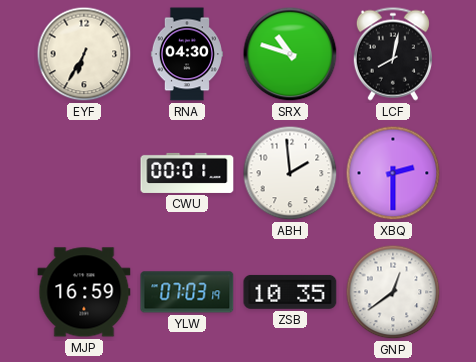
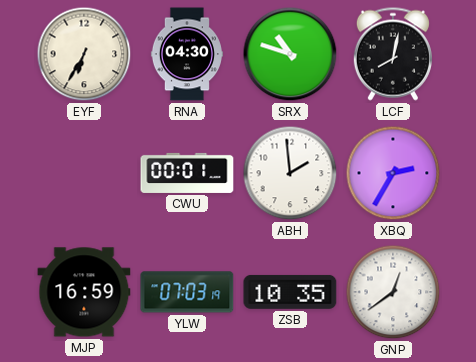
XBQ: 2:30 -> 2:35 (393, 173)
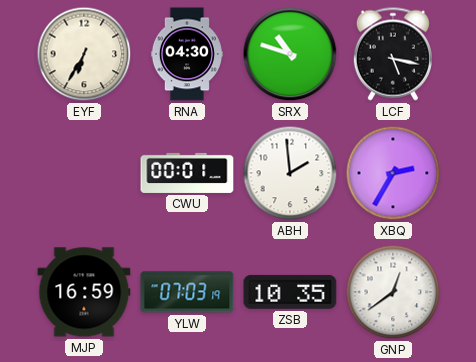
LCF: 8:02 -> 5:17 (393, 54)
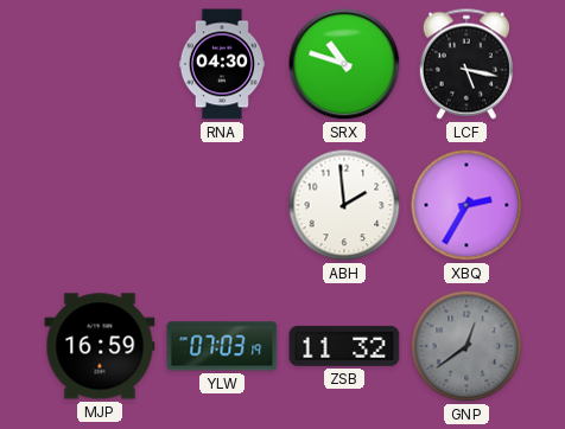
EYF: 6:35 -> none (84, 54)
CWU: 00:01 -> none (187, 173)
ZSB: 10:35 -> 11:32 (344, 346)
GNP dial: white -> grey (466, 346)
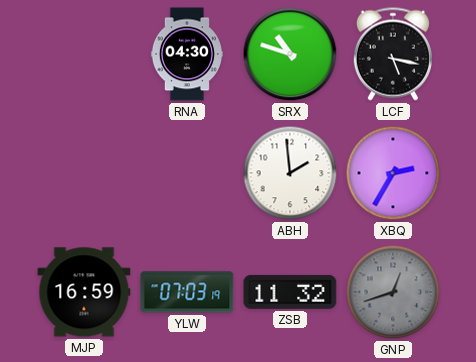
GNP: 12:39 -> 12:42 (393, 292)
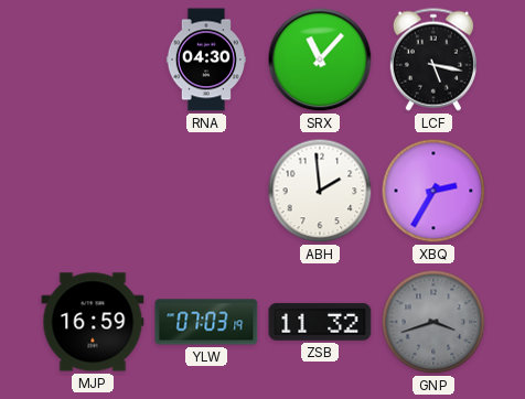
SRX: 10:48 -> 11:07 (320, 60)
GNP: 12:42 -> 3:42 (433, 322)
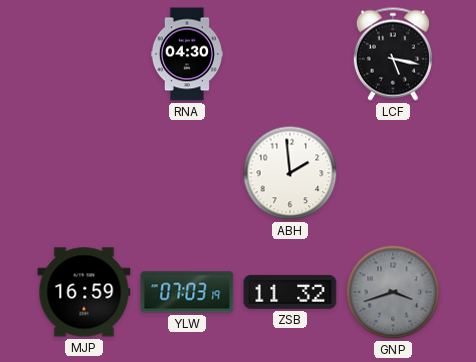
SRX: 11:07 -> none (320, 60)
XBQ: 2:35 -> none (433, 191)
